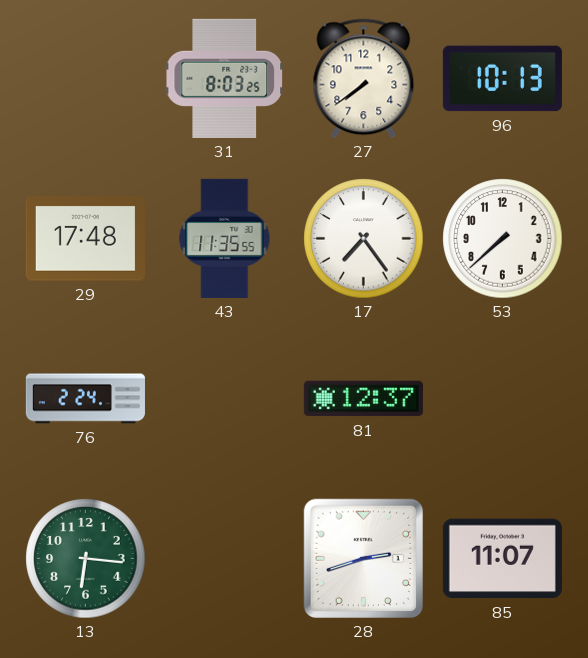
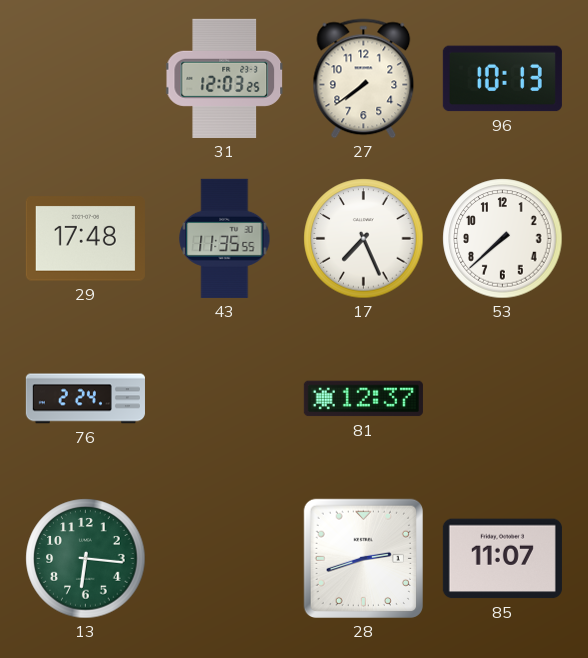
31: 8:03 -> 12:03 (225, 78)
17: 7:24 -> 7:26 (364, 239)
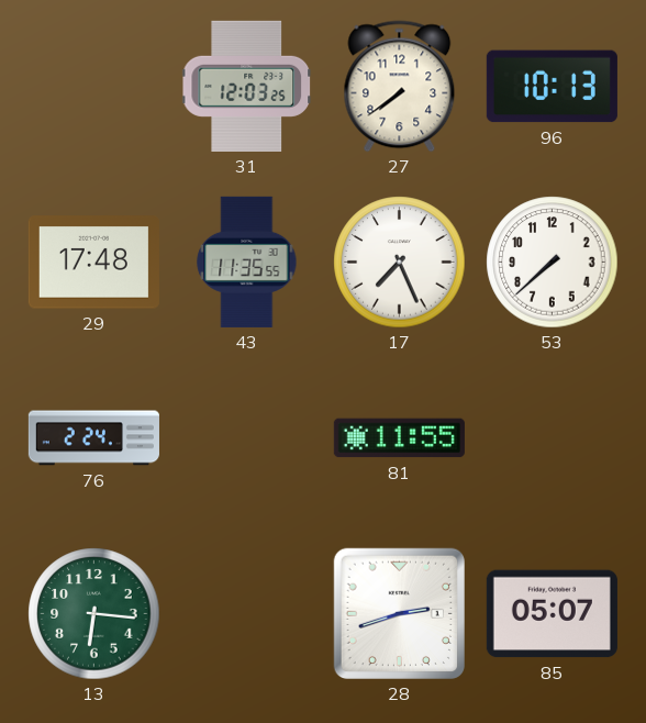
81: 12:37 -> 11:55 (399, 438)
85: 11:07 -> 05:07 (552, 614)
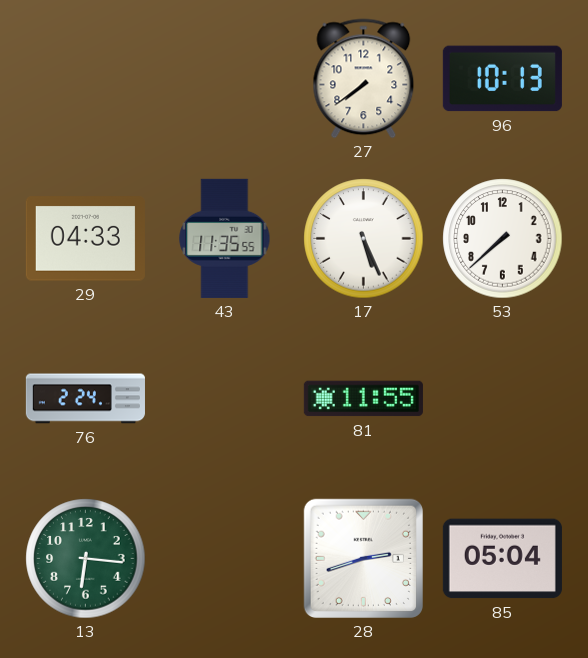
31: 12:03 -> none (247, 86)
29: 17:48 -> 04:33 (85, 239)
17: 7:26 -> 5:26 (364, 239)
85: 05:07 -> 05:04 (502, 559)
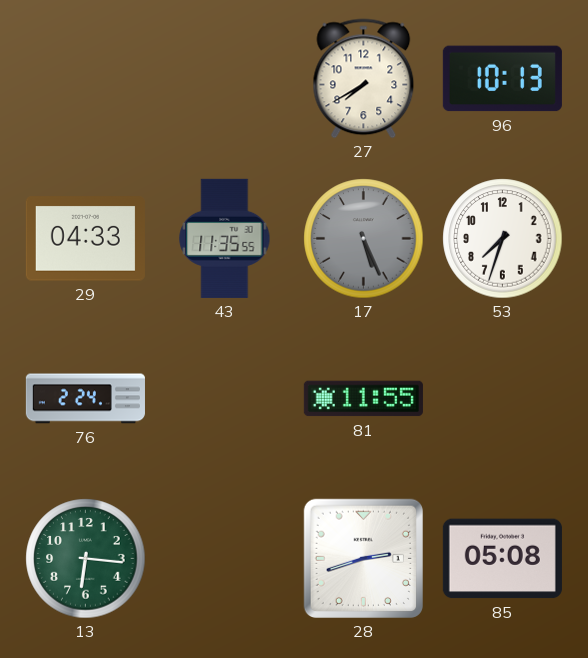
27: 7:39 -> 7:40 (364, 79)
17 dial: white -> grey (364, 239)
53: 7:38 -> 7:33 (503, 239)
85: 05:04 -> 05:08 (502, 559)
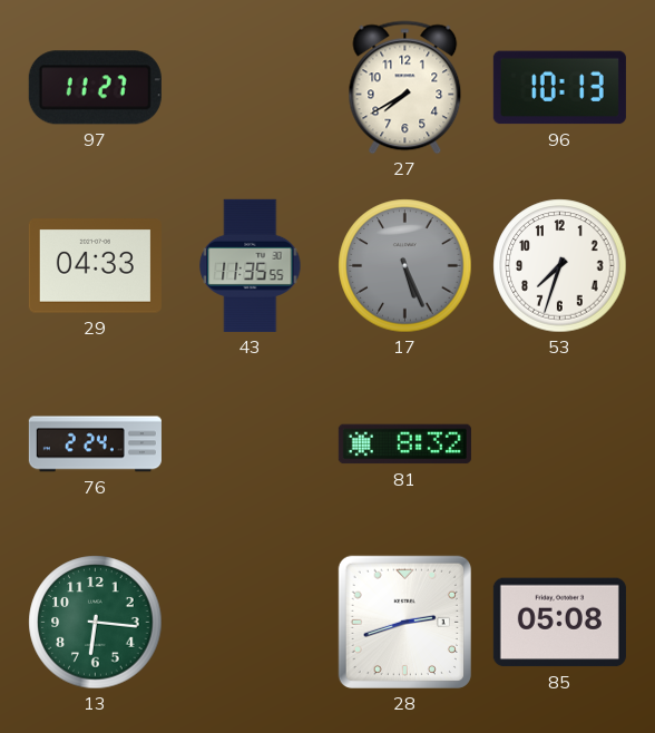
97: none -> 11:27 (95, 88)
81: 11:55 -> 8:32 (404, 444)
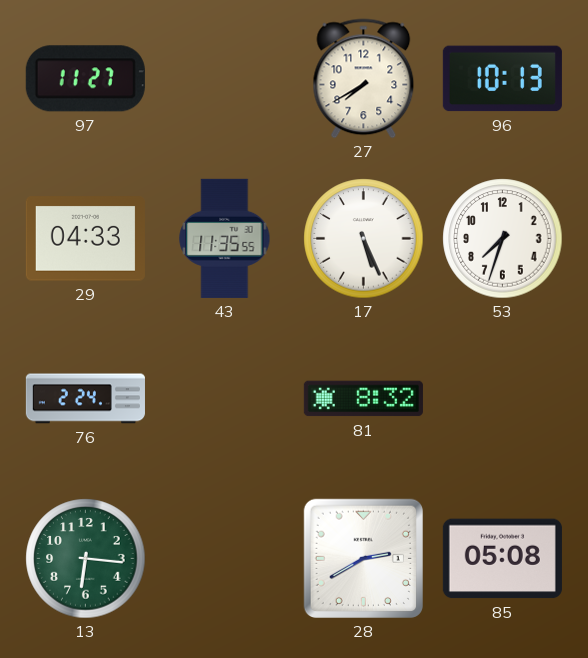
17 dial: grey -> white (364, 239)
28: 2:42 -> 2:40 (363, 558)
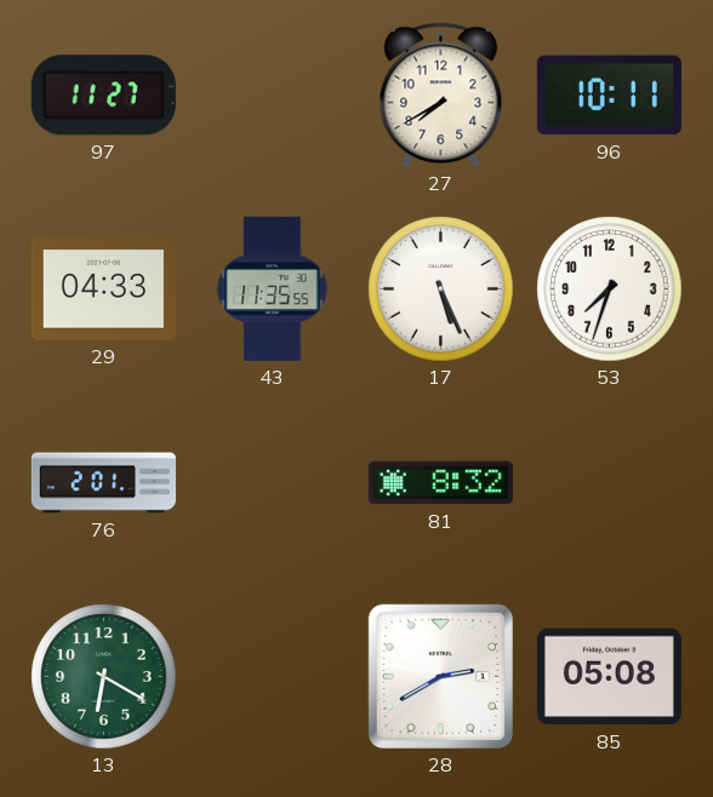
96: 10:13 -> 10:11 (609, 96)
76: 2:24 -> 2:01 (103, 483)
13: 6:16 -> 6:20 (104, 677)
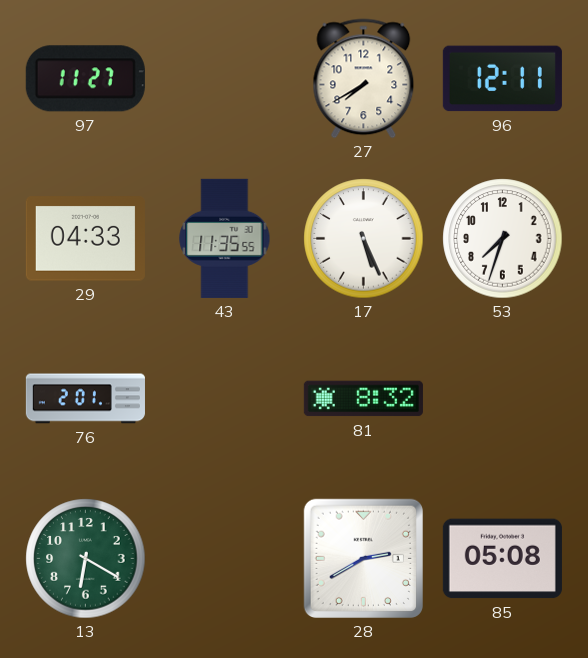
96: 10:11 -> 12:11 (502, 79)
